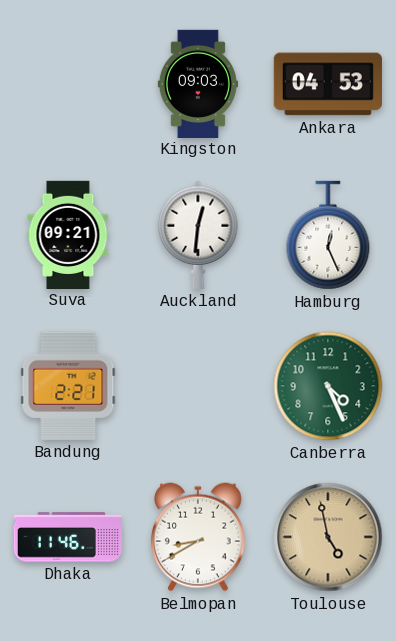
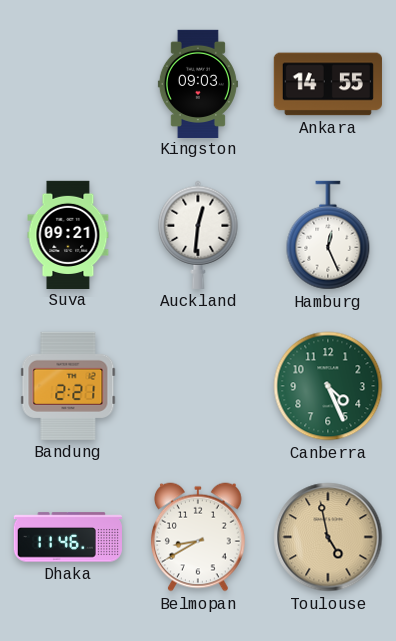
Ankara: 04:53 -> 14:55 (328, 84)
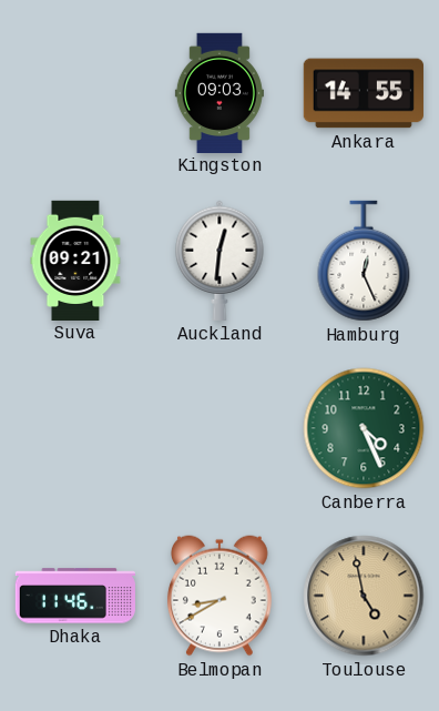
Bandung: 2:21 -> none (68, 386)
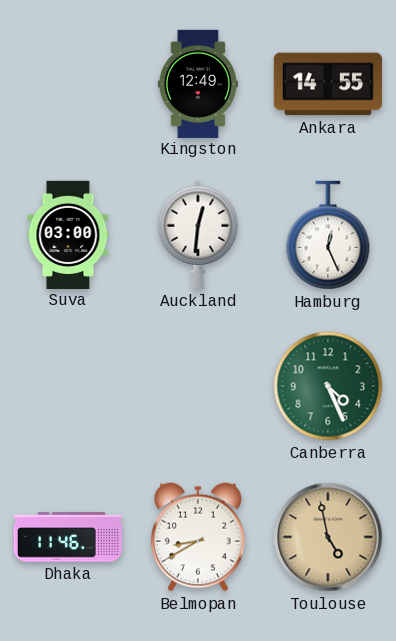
Kingston: 09:03 -> 12:49 (198, 83)
Suva: 09:21 -> 03:00 (68, 234)
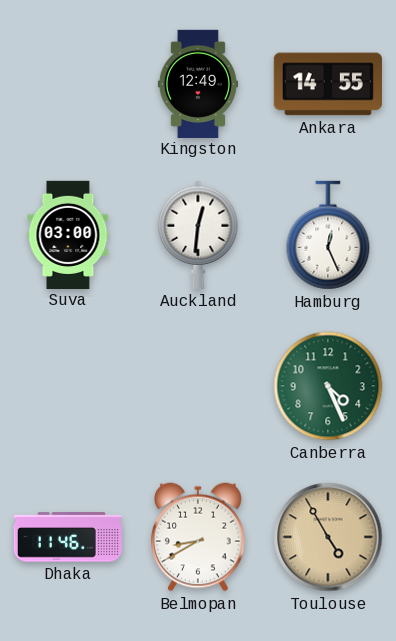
Toulouse: 4:58 -> 4:55 (328, 537)
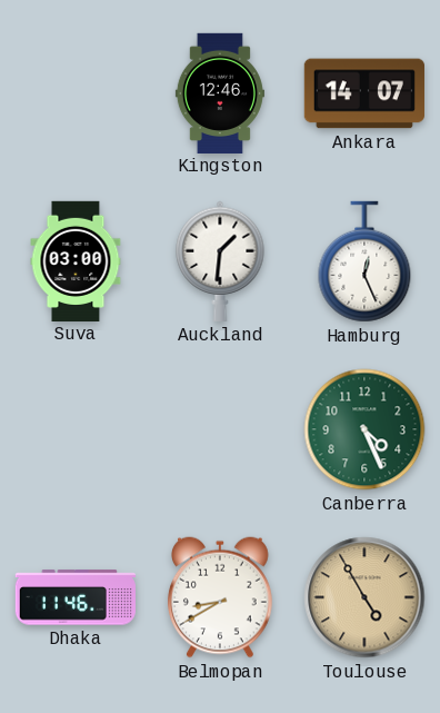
Kingston: 12:49 -> 12:46 (220, 92)
Ankara: 14:55 -> 14:07 (364, 93)
Auckland: 12:31 -> 1:31 (220, 261)
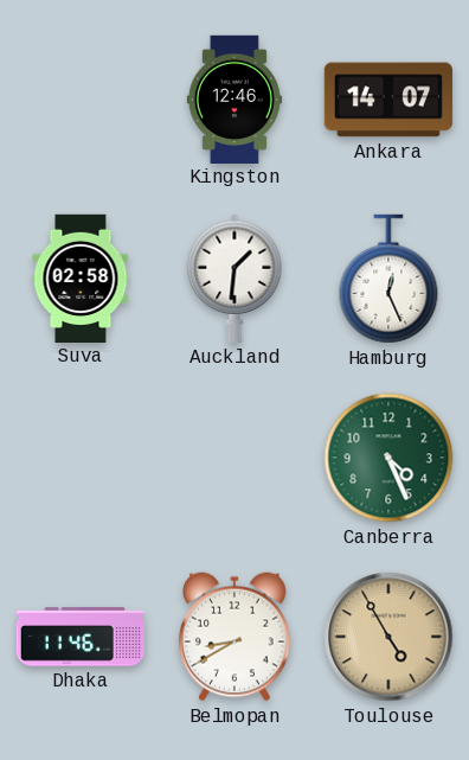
Suva: 03:00 -> 02:58 (81, 277)
